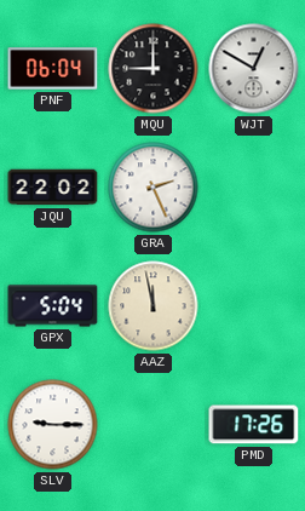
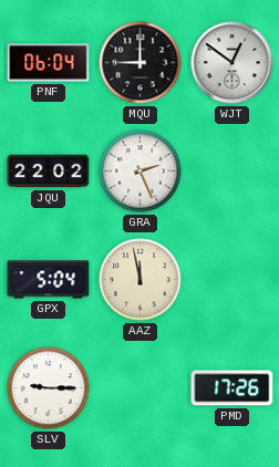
WJT: 12:50 -> 12:51 (232, 63)
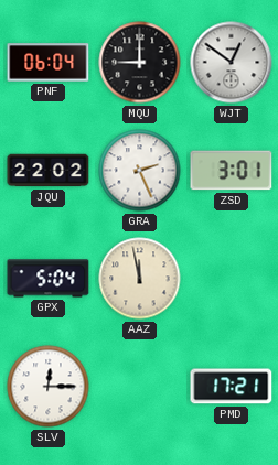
ZSD: none -> 3:01 (232, 171)
SLV: 9:15 -> 12:15 (49, 387)
PMD: 17:26 -> 17:21 (232, 387)
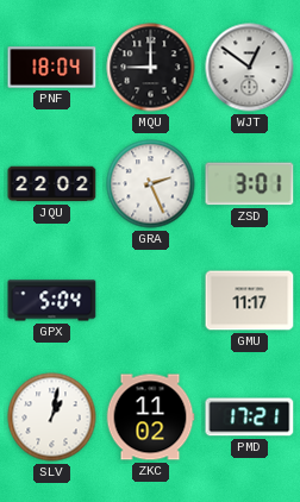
PNF: 06:04 -> 18:04 (52, 68)
AAZ: 11:58 -> none (140, 279)
GMU: none -> 11:17 (250, 301)
SLV: 12:15 -> 1:02 (52, 418)
ZKC: none -> 11:02 (150, 418)
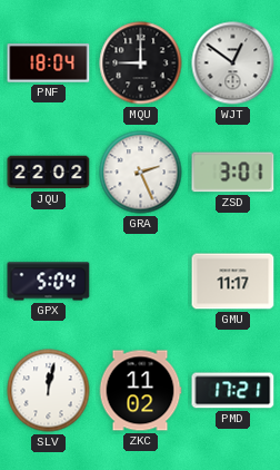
SLV: 1:02 -> 12:02 (49, 391)
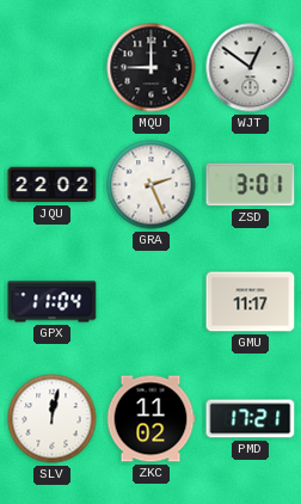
PNF: 18:04 -> none (49, 63)
GPX: 5:04 -> 11:04 (53, 302)
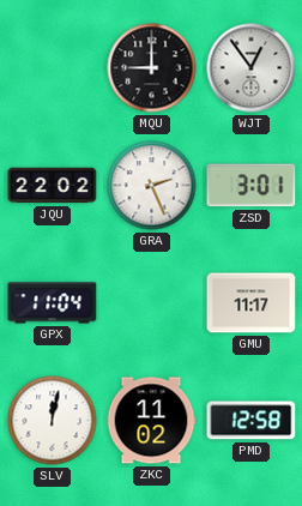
WJT: 12:51 -> 12:54 (252, 68)
PMD: 17:21 -> 12:58 (252, 421)
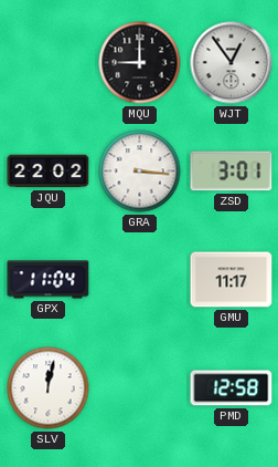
GRA: 2:26 -> 3:16 (140, 172)
ZKC: 11:02 -> none (151, 421)
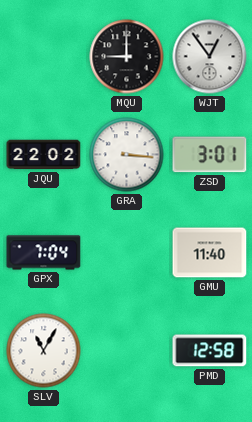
GPX: 11:04 -> 7:04 (44, 253)
GMU: 11:17 -> 11:40 (210, 253)
SLV: 12:02 -> 11:05 (44, 351)
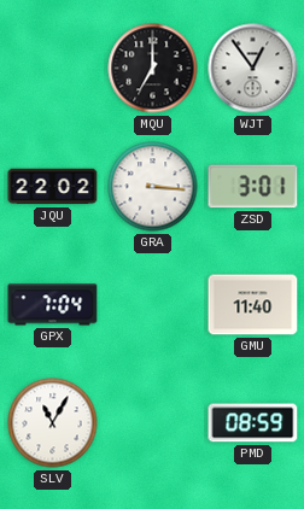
MQU: 9:00 -> 7:00 (153, 69)
PMD: 12:58 -> 08:59 (253, 423)
